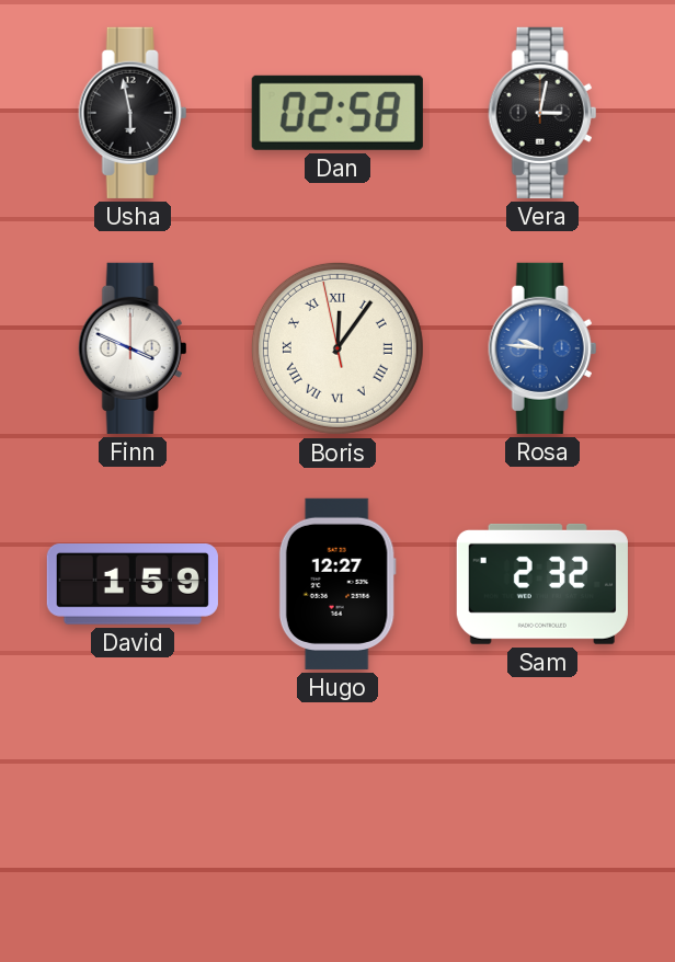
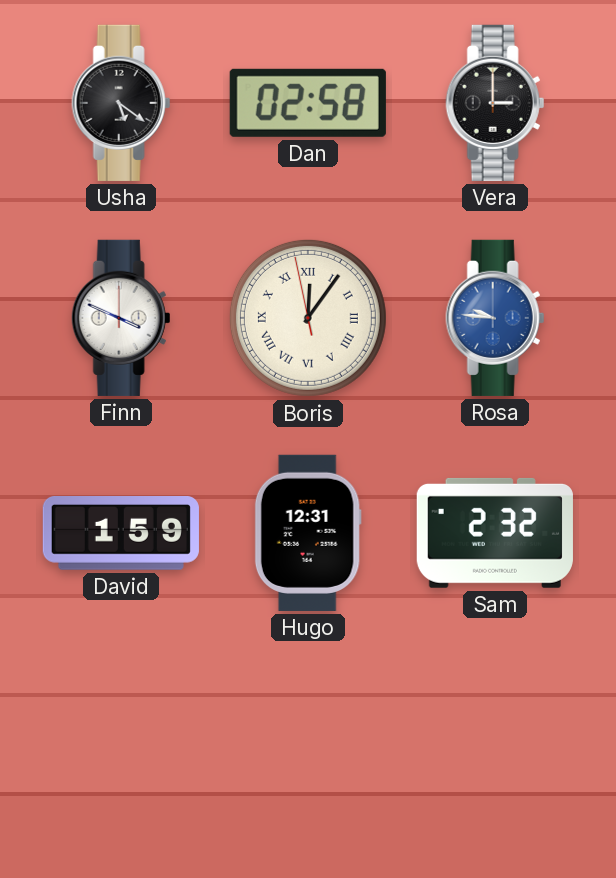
Usha: 5:58 -> 5:21 (121, 103)
Vera: 3:02 -> 3:00 (495, 103)
Hugo: 12:27 -> 12:31 (308, 533)
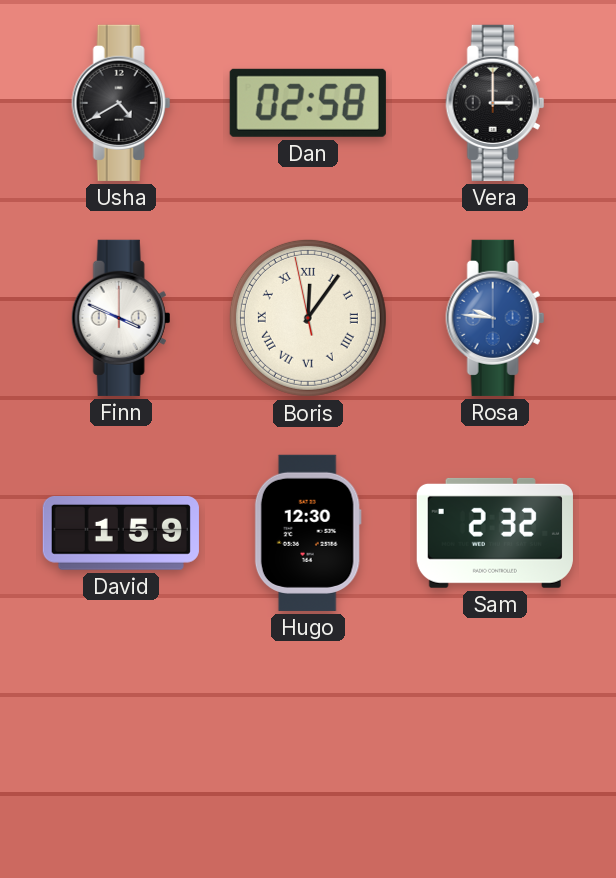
Usha: 5:21 -> 4:40 (121, 103)
Hugo: 12:31 -> 12:30 (308, 533)
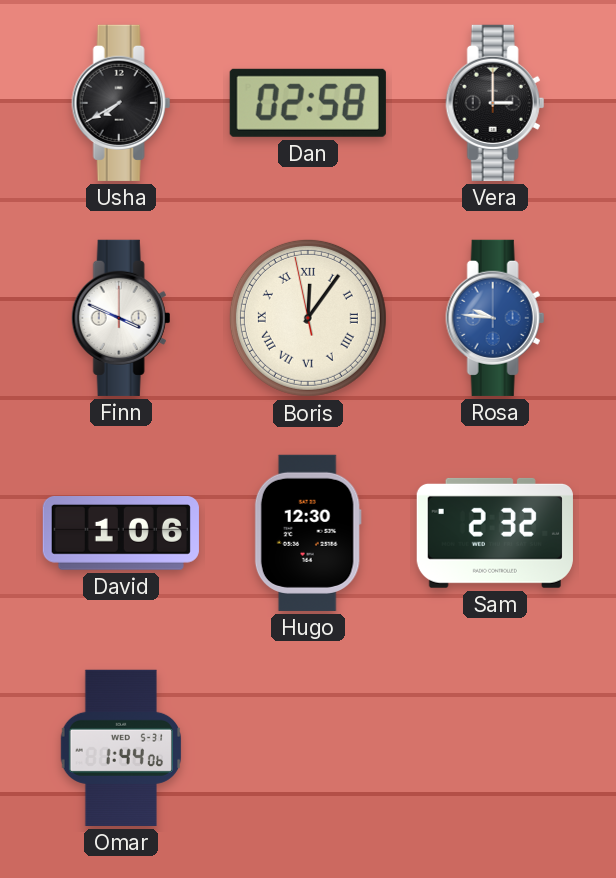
Usha: 4:40 -> 7:40 (121, 103)
David: 1:59 -> 1:06 (121, 534)
Omar: none -> 1:44 (120, 748)
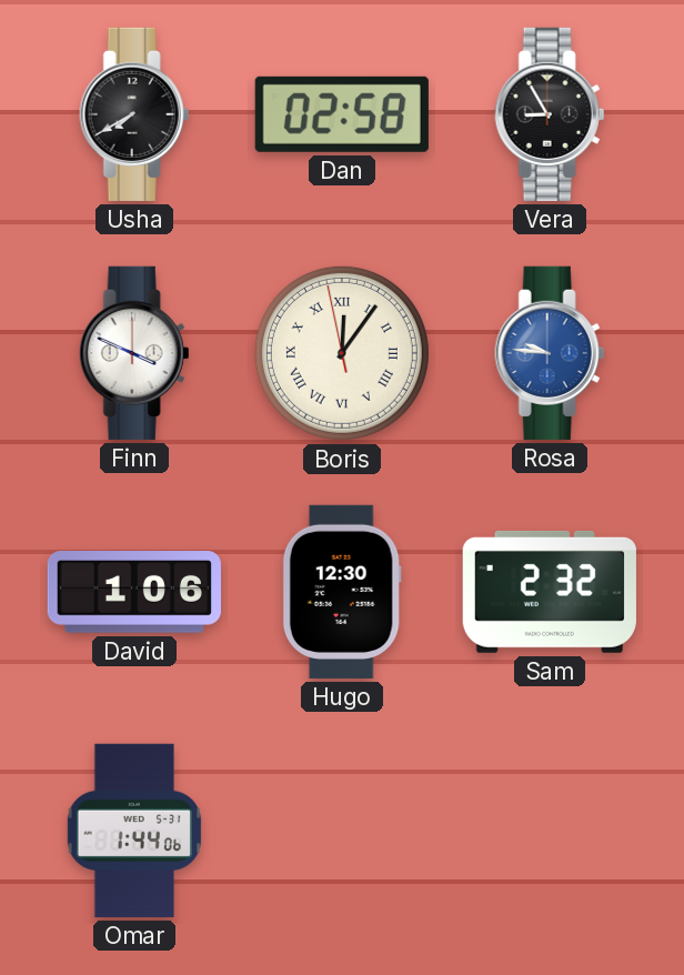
Vera: 3:00 -> 8:55 (550, 114)
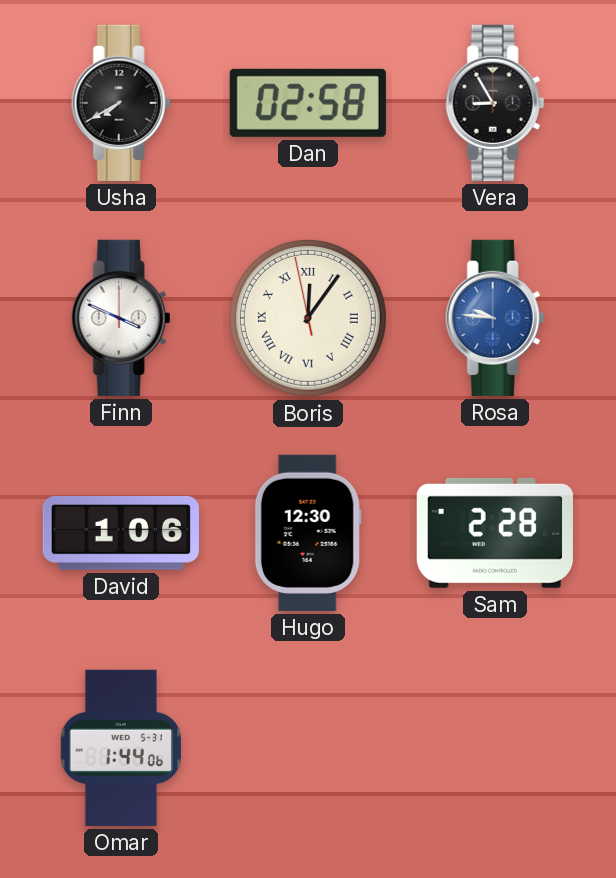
Sam: 2:32 -> 2:28 (495, 533)
